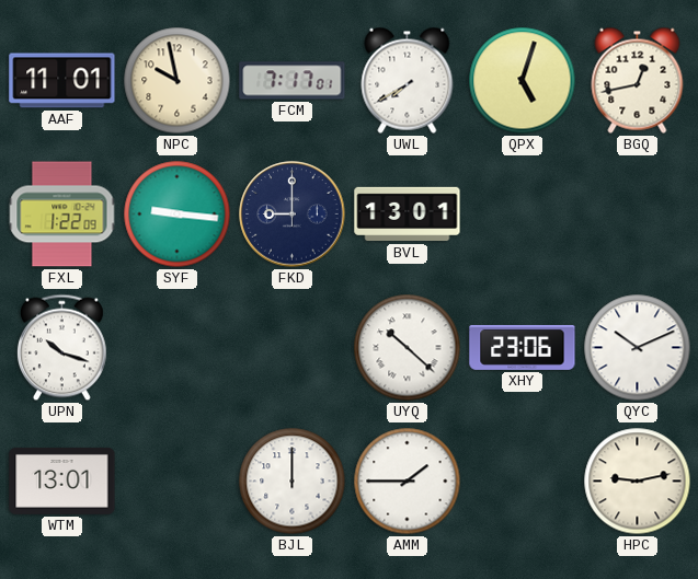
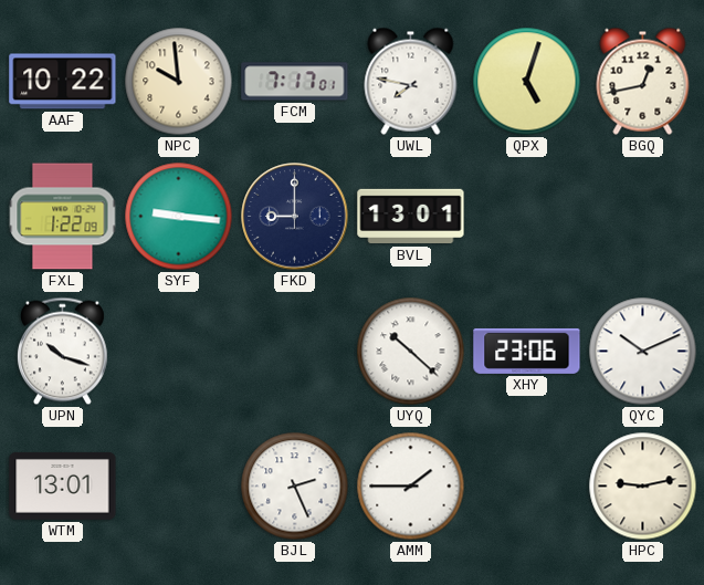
AAF: 11:01 -> 10:22 (63, 82)
NPC: 9:58 -> 9:59 (179, 82)
UWL: 7:40 -> 7:47 (411, 81)
BJL: 12:00 -> 2:26 (295, 487)
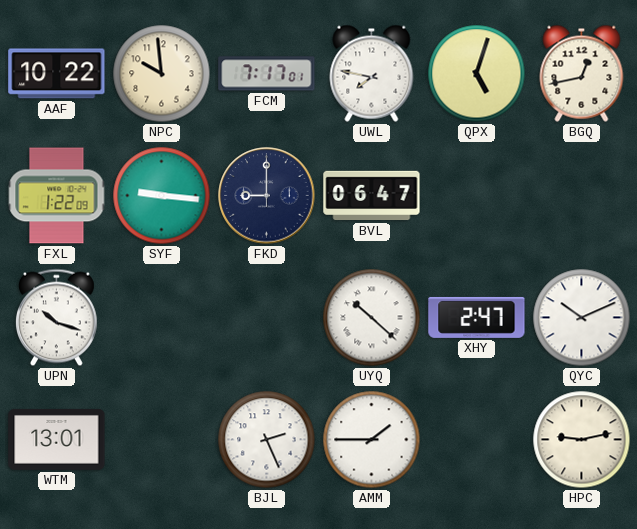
BVL: 13:01 -> 06:47 (372, 196)
XHY: 23:06 -> 2:47 (477, 317)
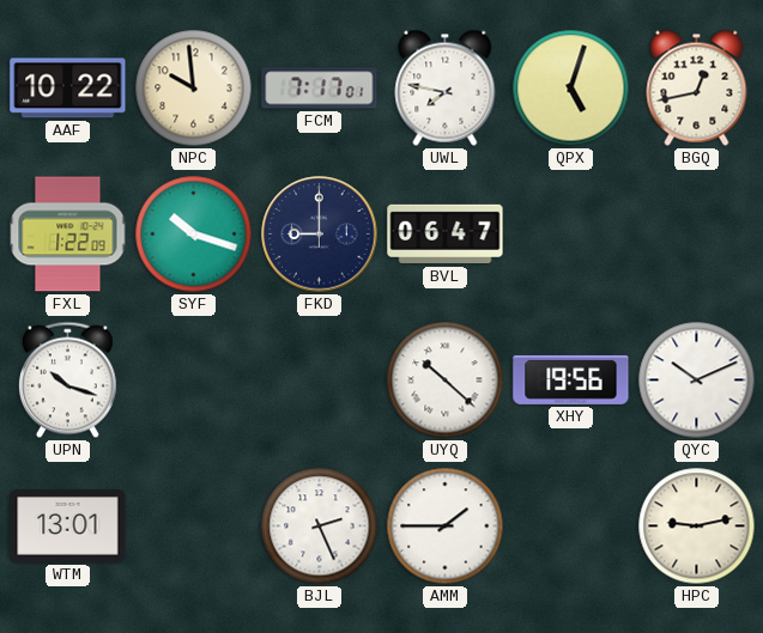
SYF: 9:16 -> 10:18 (194, 235)
XHY: 2:47 -> 19:56 (571, 379)
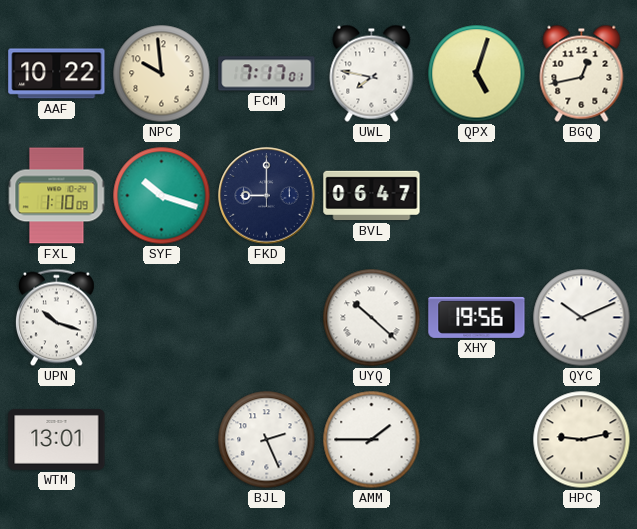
FXL: 1:22 -> 1:10 (57, 196)
